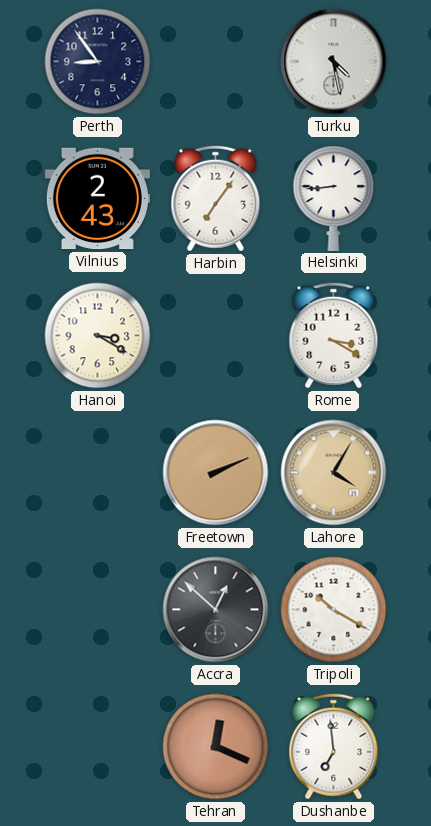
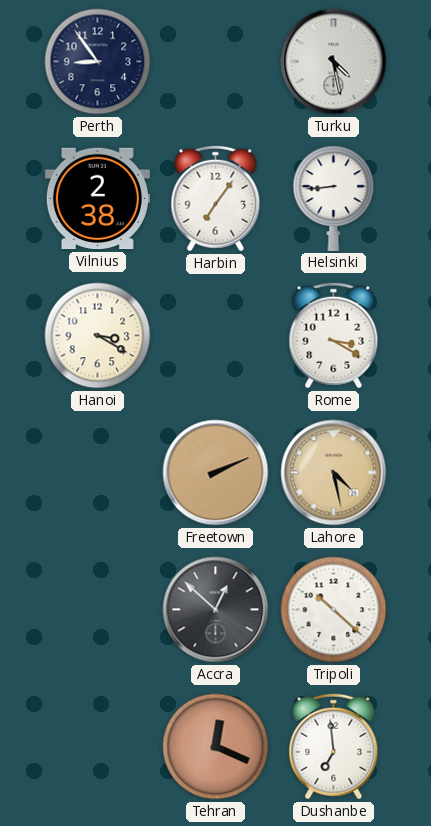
Vilnius: 2:43 -> 2:38 (97, 199)
Lahore: 4:05 -> 4:28 (334, 473)
Tripoli: 10:20 -> 10:22 (334, 610)
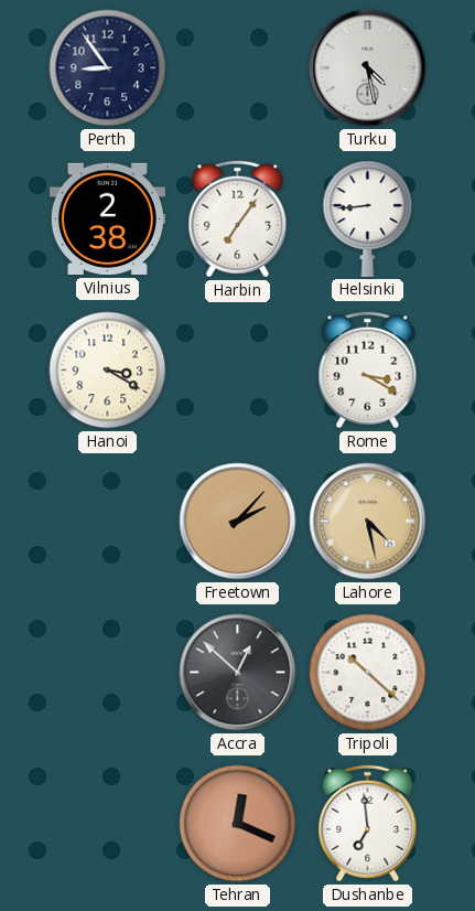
Freetown: 2:11 -> 2:07 (238, 522)
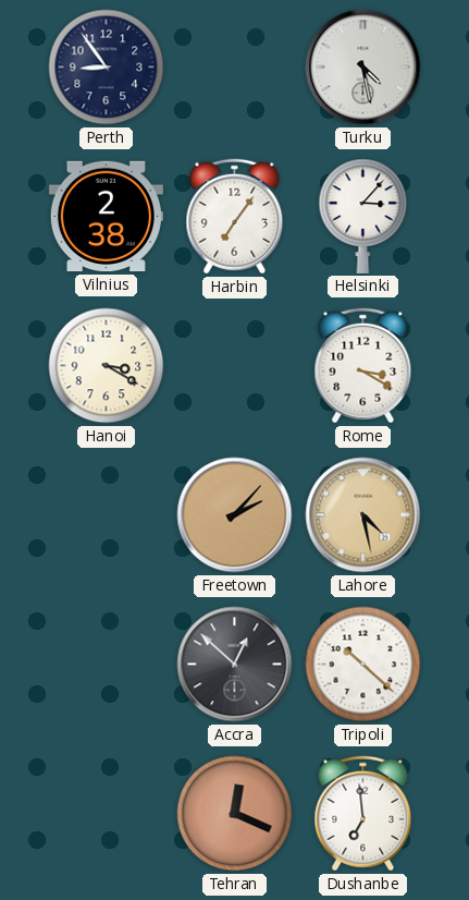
Helsinki: 8:44 -> 3:07 (363, 216)
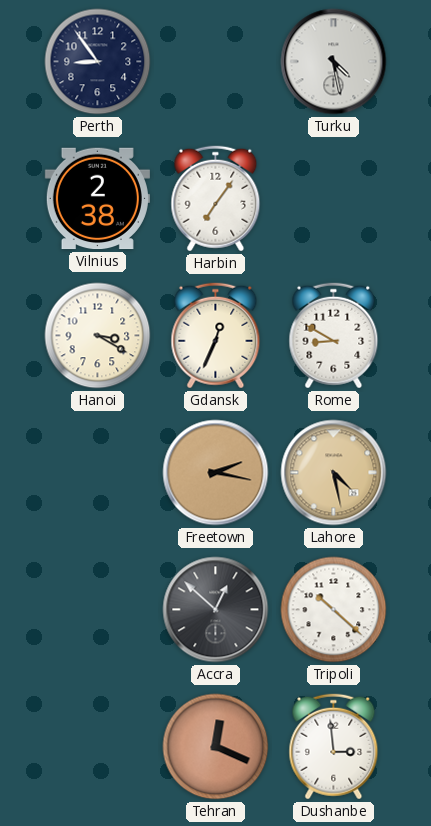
Helsinki: 3:07 -> none (363, 216)
Gdansk: none -> 12:34 (216, 336)
Rome: 3:20 -> 8:50 (334, 336)
Freetown: 2:07 -> 2:17 (216, 473)
Dushanbe: 6:59 -> 2:59 (334, 747)
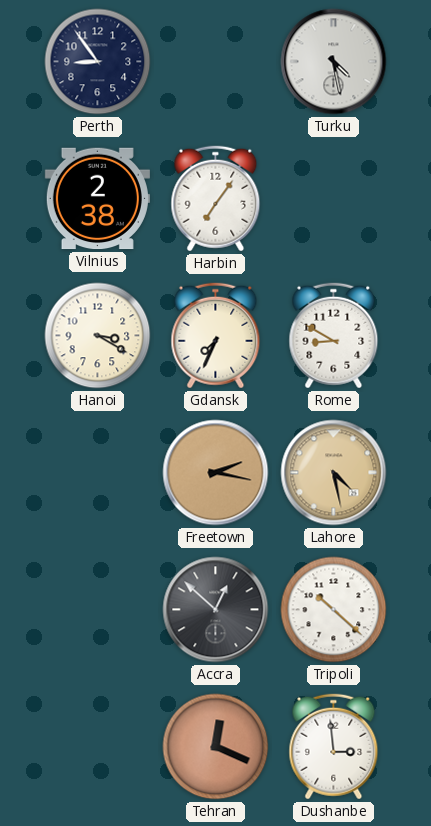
Gdansk: 12:34 -> 7:34 (216, 336)
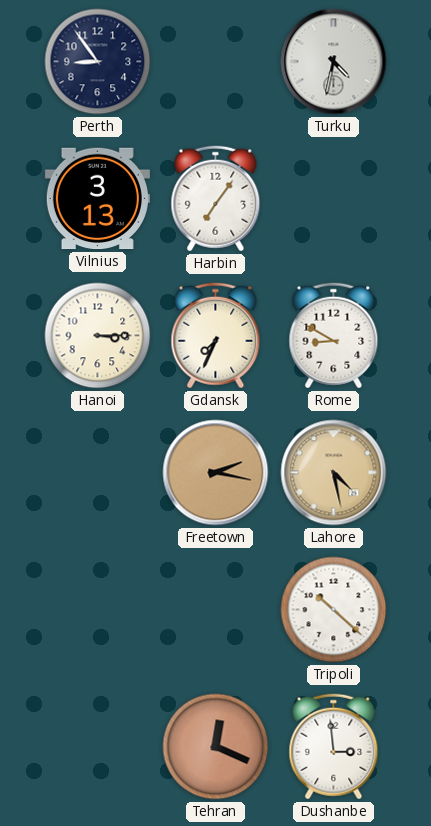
Turku: 4:28 -> 4:32 (334, 62)
Vilnius: 2:38 -> 3:13 (97, 199)
Hanoi: 3:20 -> 3:15 (98, 336)
Accra: 12:52 -> none (216, 610)
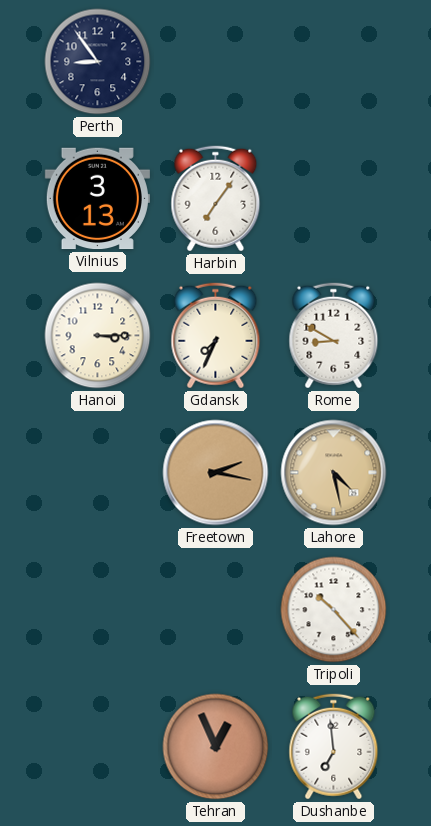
Turku: 4:32 -> none (334, 62)
Tripoli: 10:22 -> 10:23 (334, 610)
Tehran: 12:19 -> 12:56 (216, 747)
Dushanbe: 2:59 -> 6:59 (334, 747)
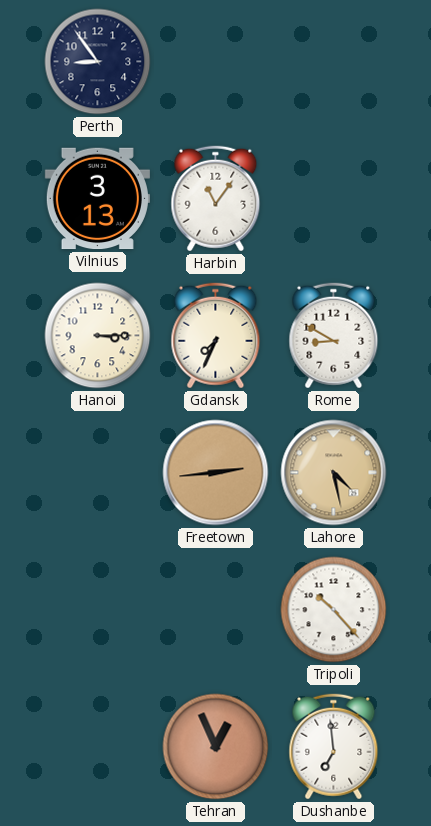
Harbin: 7:06 -> 11:06 (216, 199)
Freetown: 2:17 -> 2:44 (216, 473)
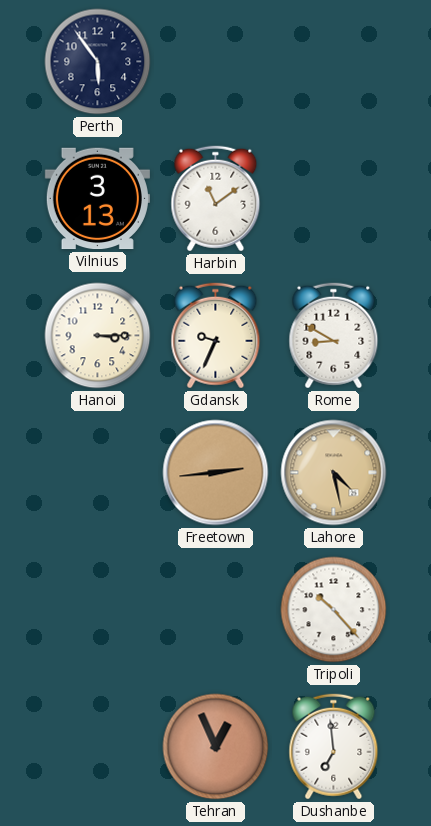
Perth: 8:54 -> 5:54 (98, 62)
Harbin: 11:06 -> 11:09 (216, 199)
Gdansk: 7:34 -> 9:34 (216, 336)
